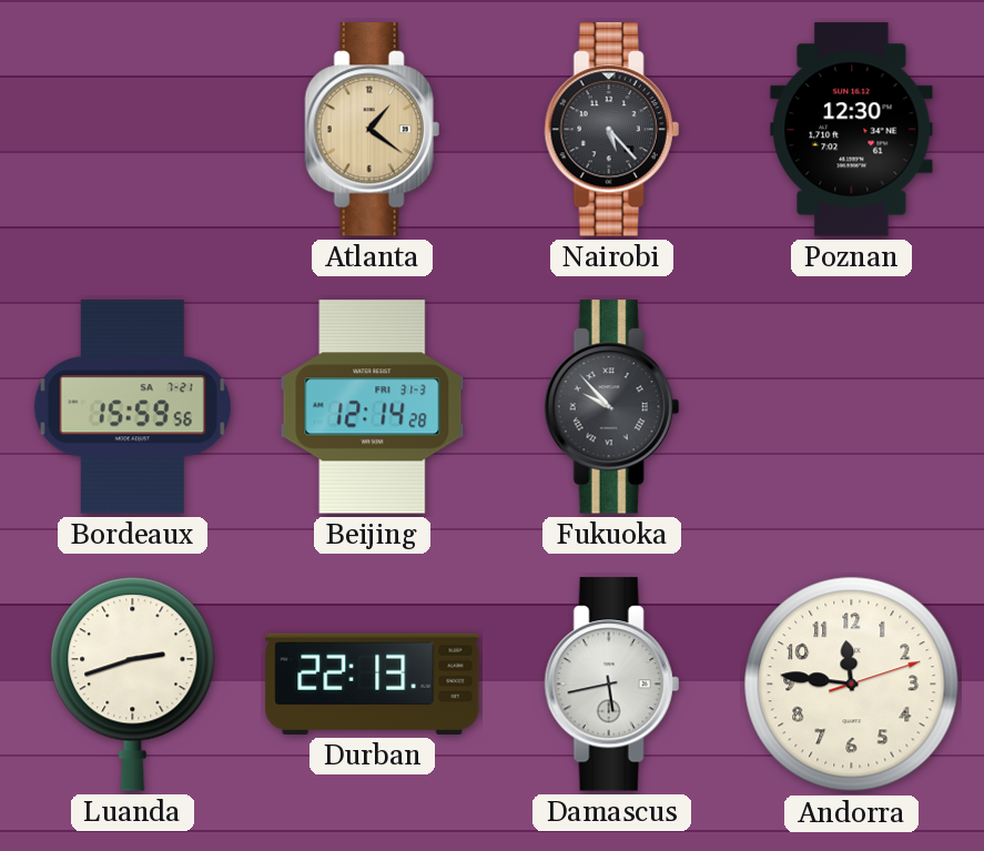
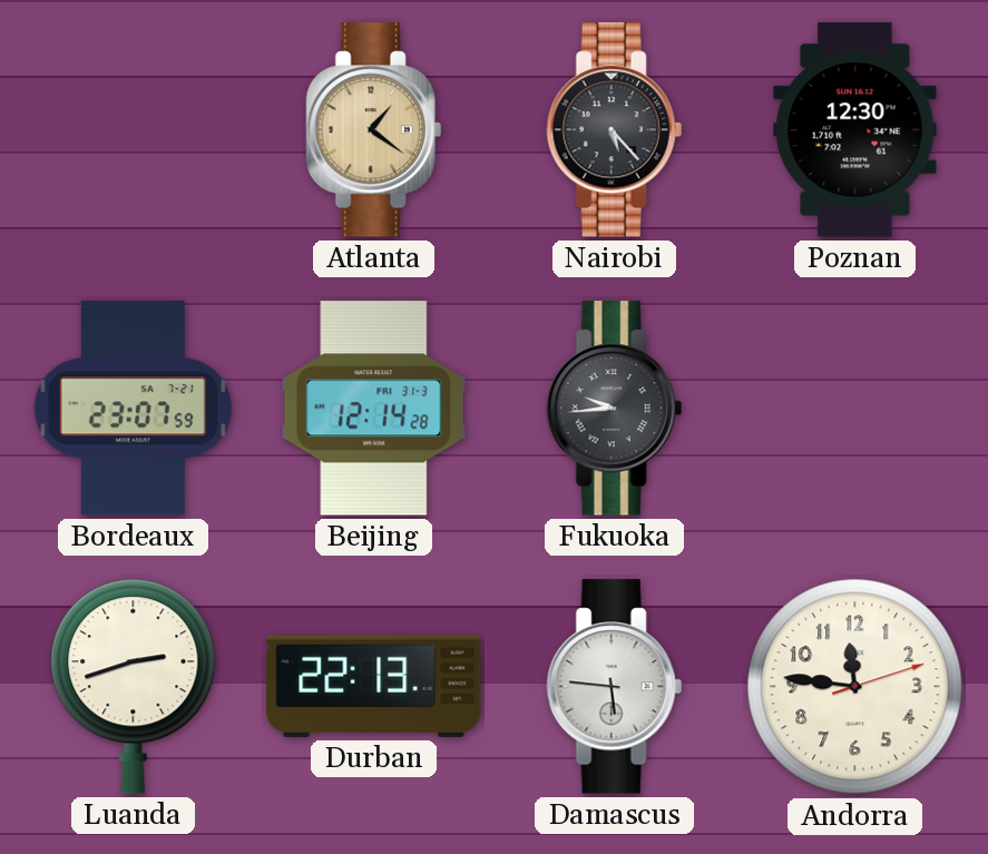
Bordeaux: 15:59 -> 23:07 (133, 409)
Fukuoka: 9:53 -> 9:44 (614, 409)
Damascus: 5:43 -> 5:46 (614, 687)
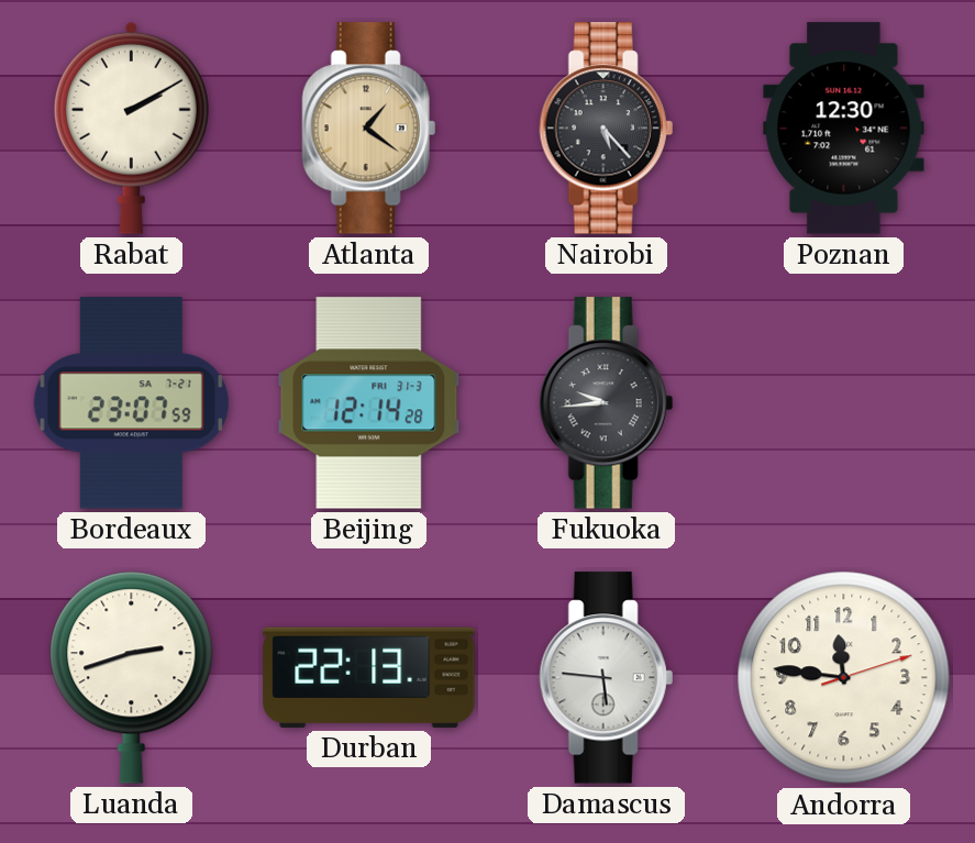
Rabat: none -> 2:10 (131, 127)
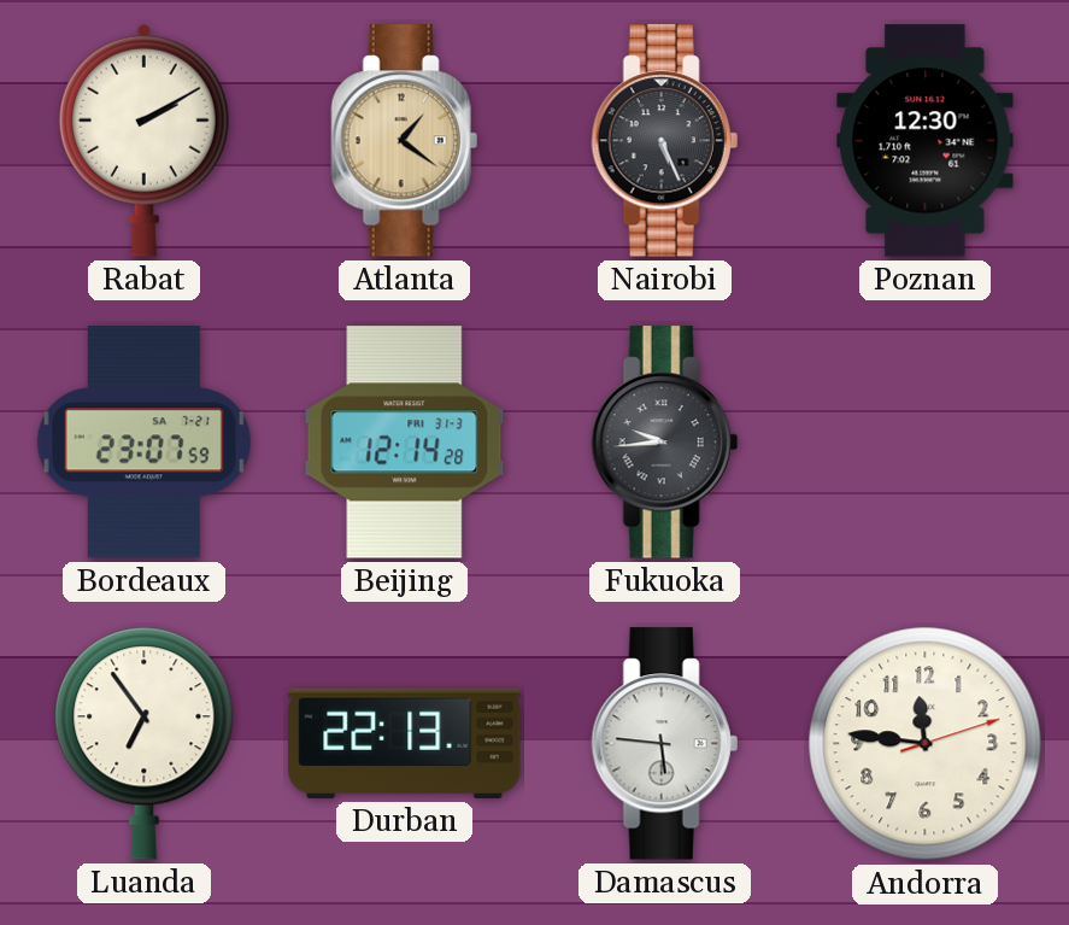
Nairobi: 5:23 -> 5:26 (664, 141)
Luanda: 2:42 -> 6:54 (145, 743)
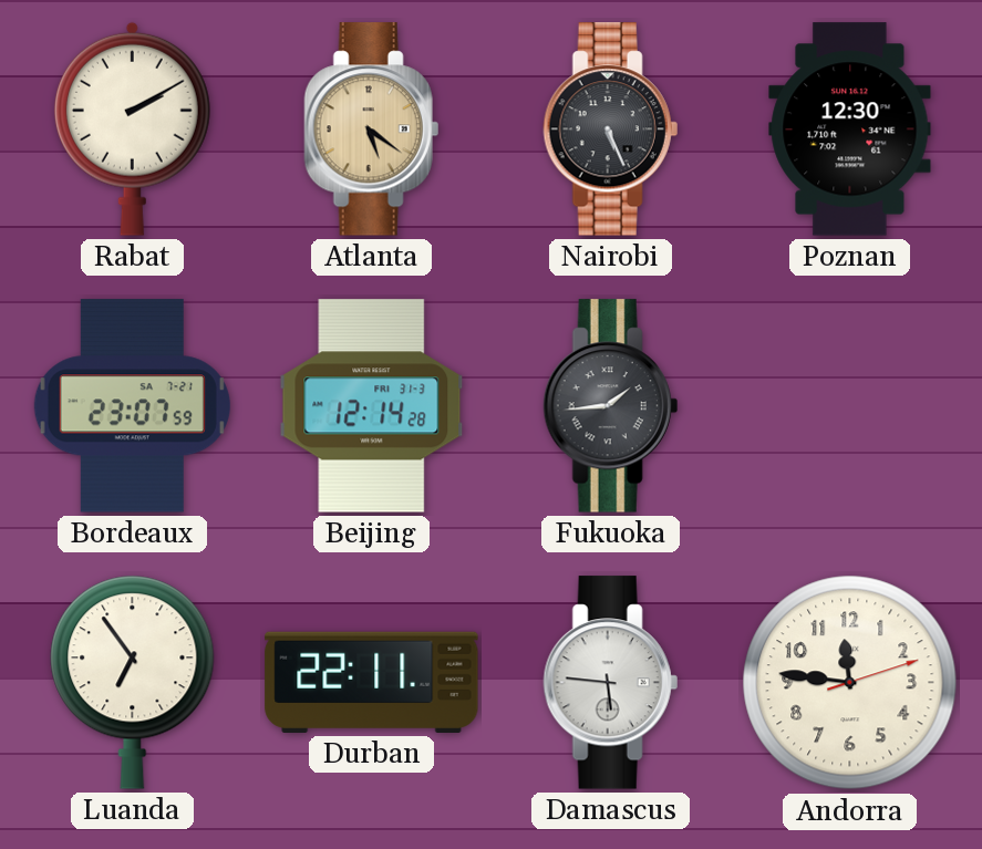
Atlanta: 1:21 -> 5:21 (371, 130)
Fukuoka: 9:44 -> 1:44 (610, 406)
Durban: 22:13 -> 22:11 (372, 682)
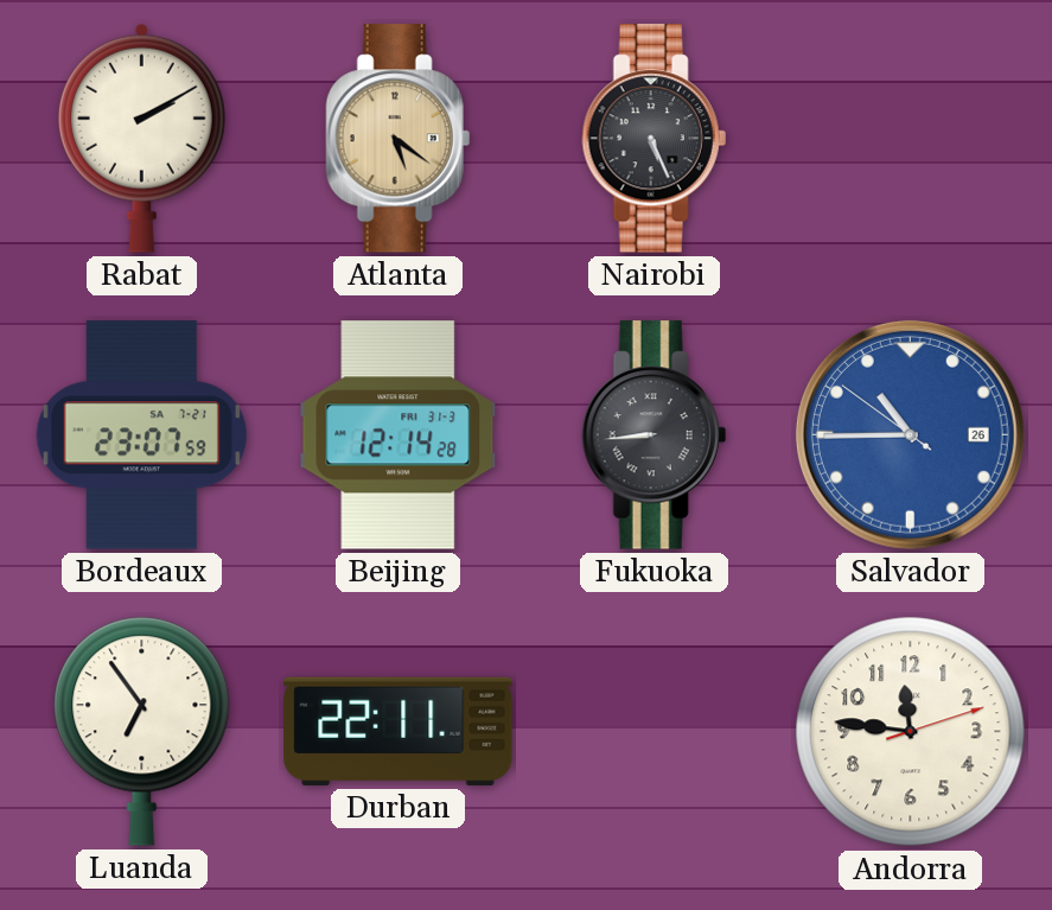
Poznan: 12:30 -> none (850, 130)
Fukuoka: 1:44 -> 8:44 (653, 435)
Salvador: none -> 10:44 (910, 434)
Damascus: 5:46 -> none (610, 683)
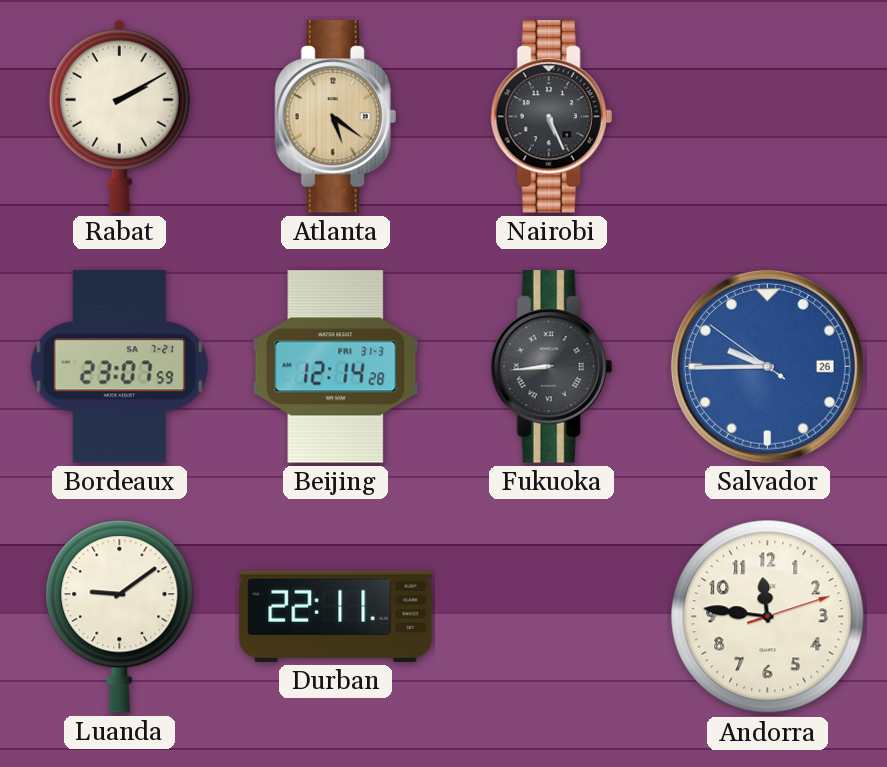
Salvador: 10:44 -> 9:44 (767, 366)
Luanda: 6:54 -> 9:09 (120, 616)
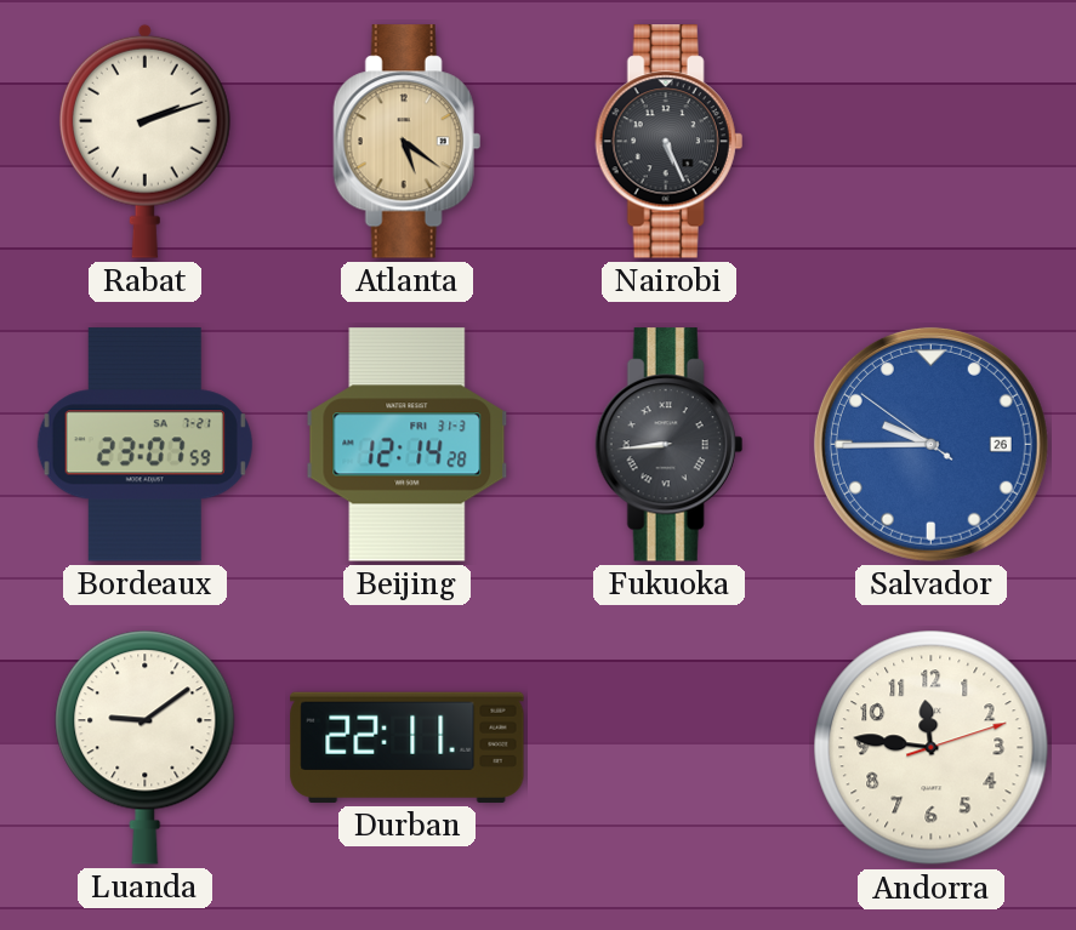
Rabat: 2:10 -> 2:12 (144, 141)
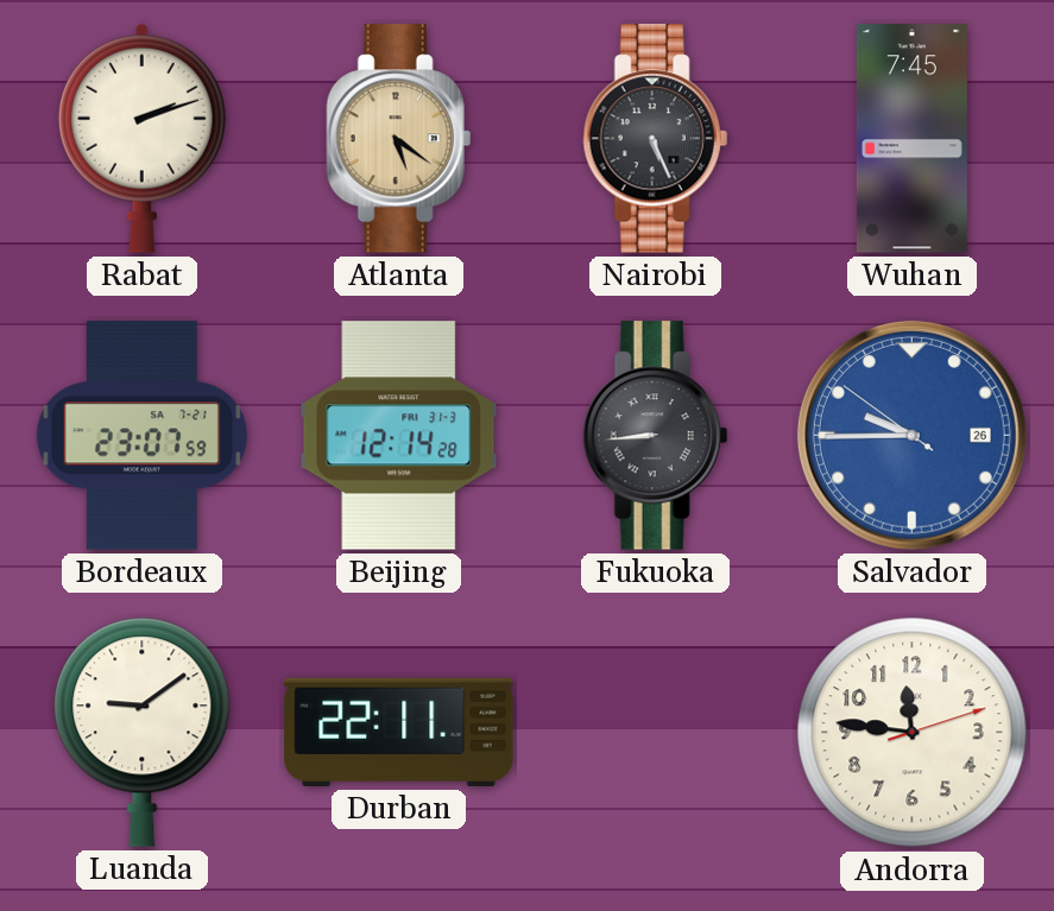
Wuhan: none -> 7:45 (911, 139)
